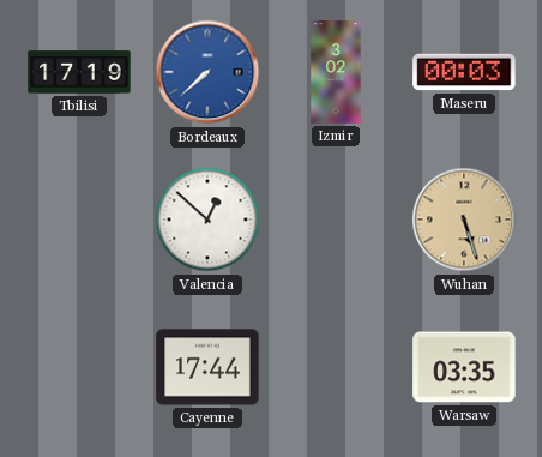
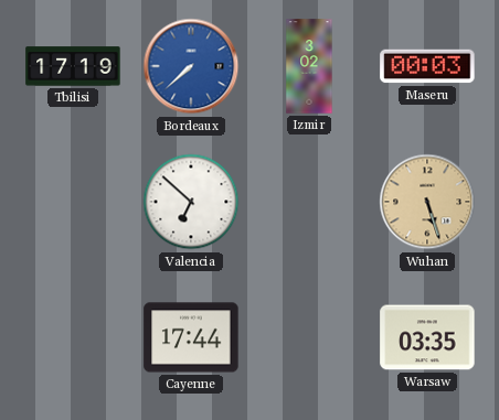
Valencia: 12:52 -> 6:52 (191, 202)
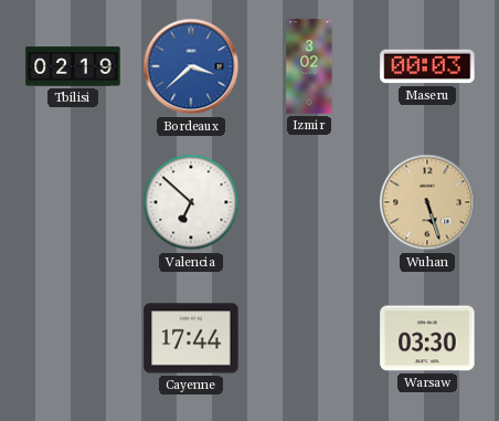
Tbilisi: 17:19 -> 02:19 (73, 66)
Bordeaux: 7:38 -> 3:38 (191, 66)
Warsaw: 03:35 -> 03:30 (427, 338)
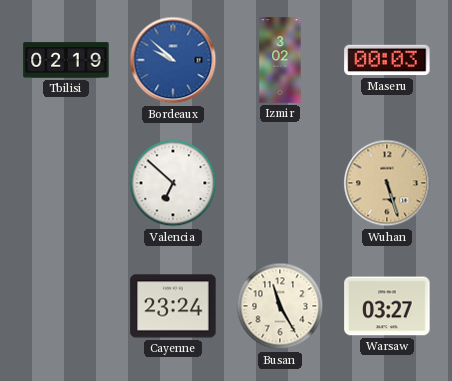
Bordeaux: 3:38 -> 9:52 (173, 60)
Cayenne: 17:44 -> 23:24 (173, 306)
Busan: none -> 11:25 (280, 306)
Warsaw: 03:30 -> 03:27 (387, 306)
